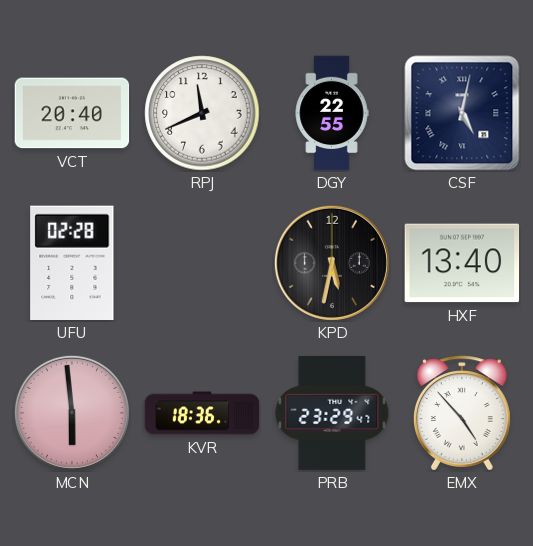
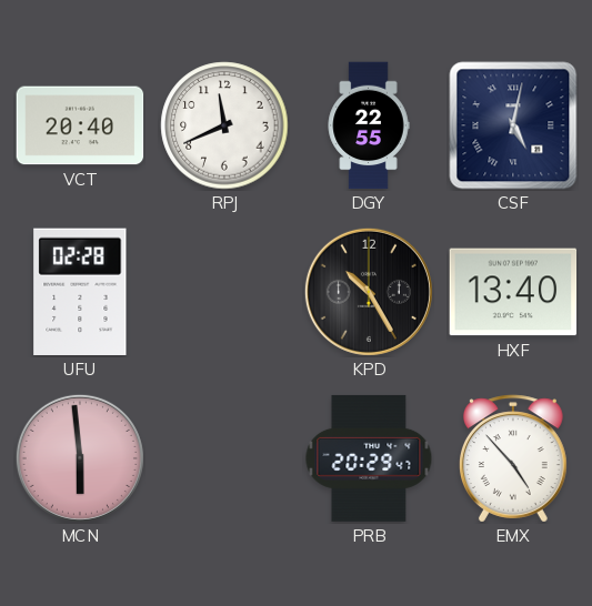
KPD: 5:32 -> 10:25 (369, 292)
KVR: 18:36 -> none (202, 413)
PRB: 23:29 -> 20:29 (369, 458)
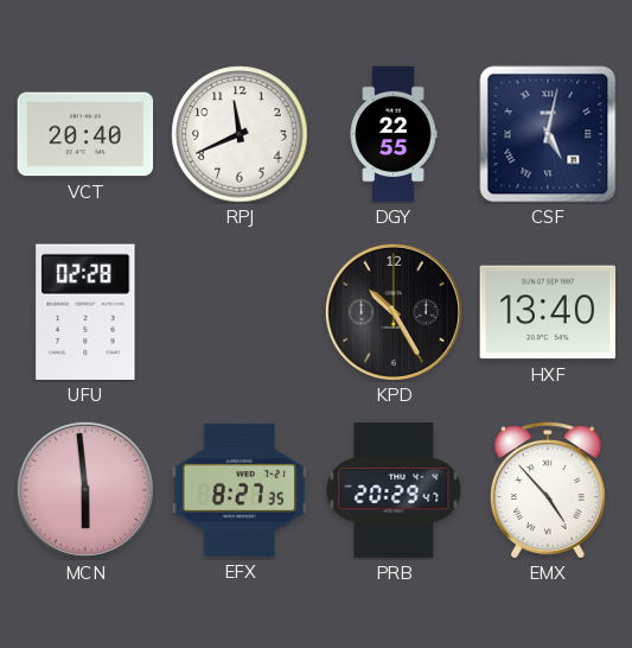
EFX: none -> 8:27 (240, 490)
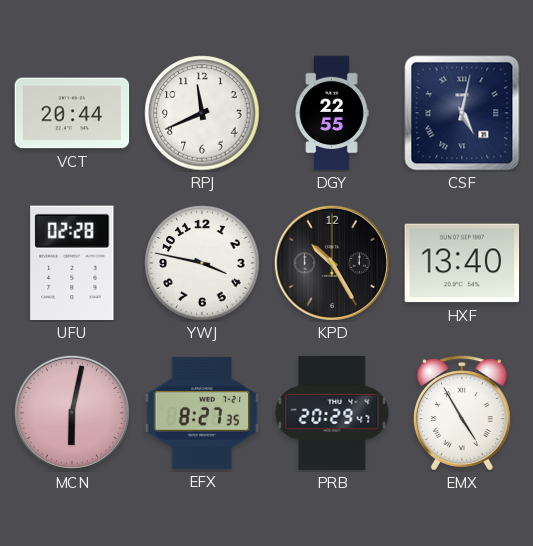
VCT: 20:40 -> 20:44 (72, 113)
YWJ: none -> 3:47 (202, 263)
MCN: 5:59 -> 6:02 (72, 413)
EMX: 4:53 -> 4:55 (462, 413)
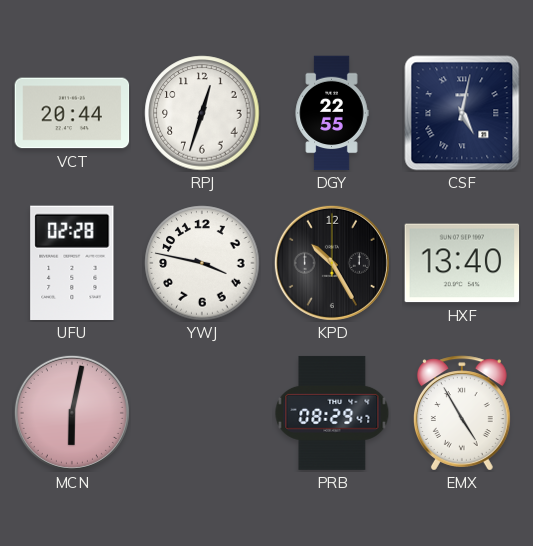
RPJ: 11:41 -> 12:33 (202, 113)
EFX: 8:27 -> none (202, 413)
PRB: 20:29 -> 08:29 (332, 413)
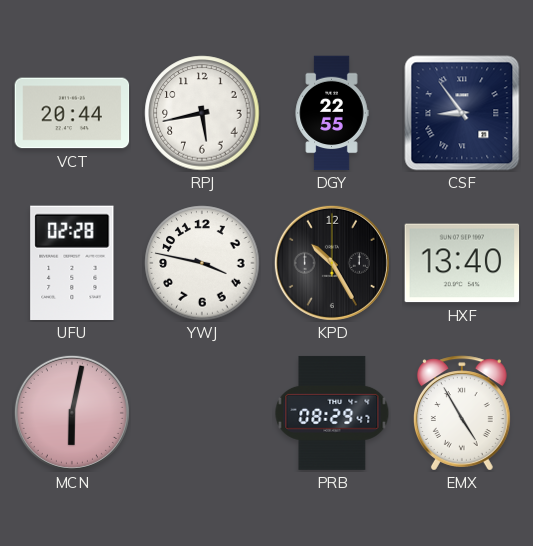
RPJ: 12:33 -> 5:43 (202, 113)
CSF: 5:02 -> 8:54 (462, 113)
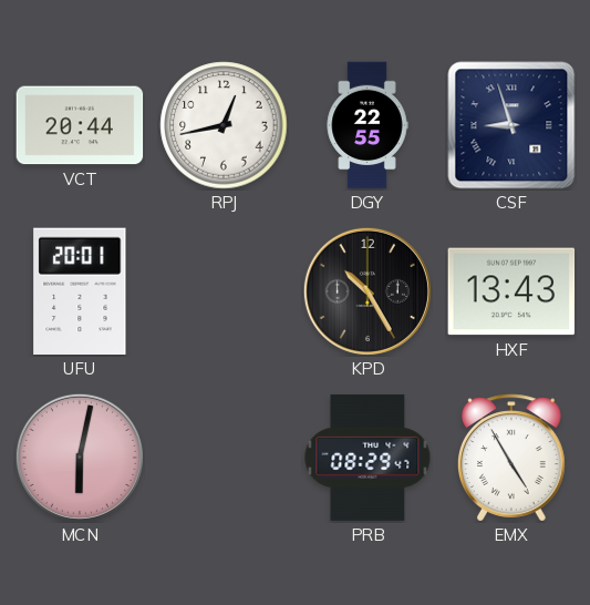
RPJ: 5:43 -> 12:43 (224, 125)
CSF: 8:54 -> 8:57 (511, 125)
UFU: 02:28 -> 20:01 (80, 291)
YWJ: 3:47 -> none (202, 263)
HXF: 13:40 -> 13:43 (511, 291)
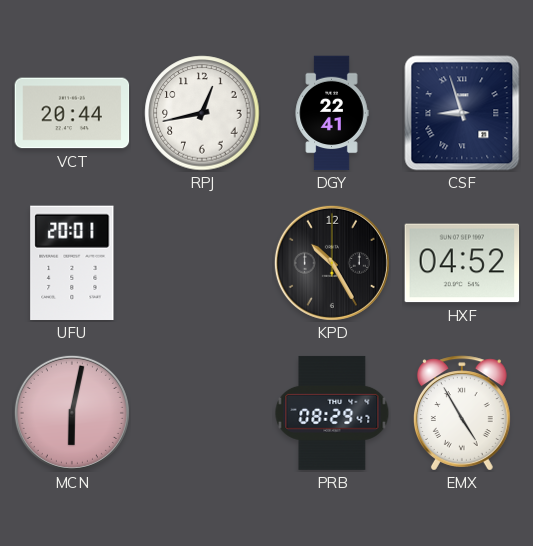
DGY: 22:55 -> 22:41 (332, 113)
HXF: 13:43 -> 04:52 (462, 263)
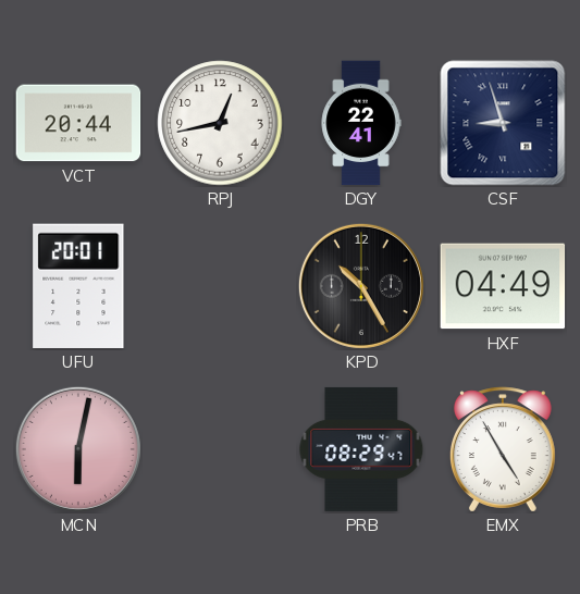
HXF: 04:52 -> 04:49 (503, 286)
